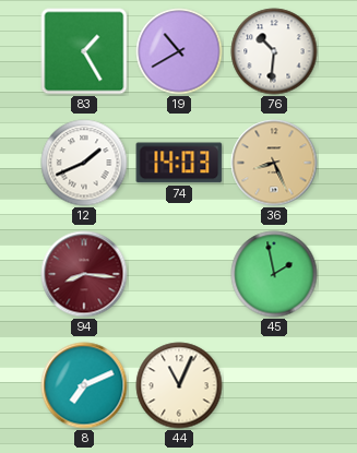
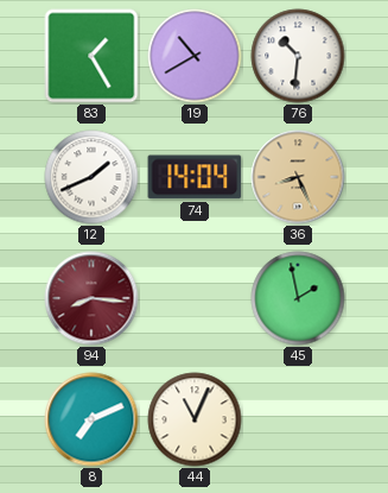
74: 14:03 -> 14:04 (195, 177)
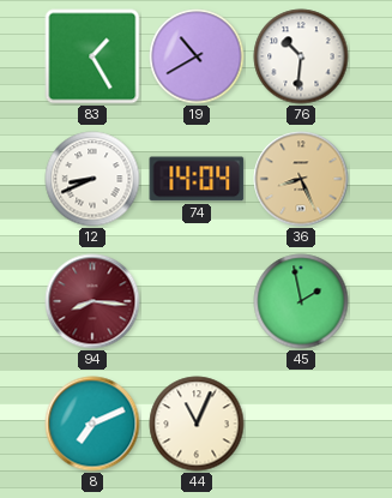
12: 1:41 -> 8:41 (92, 179)
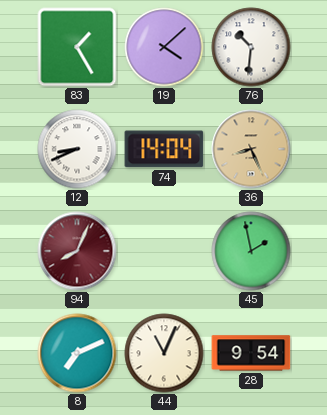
19: 10:40 -> 4:08 (164, 47)
94: 8:16 -> 8:04 (77, 251)
28: none -> 9:54 (251, 353)
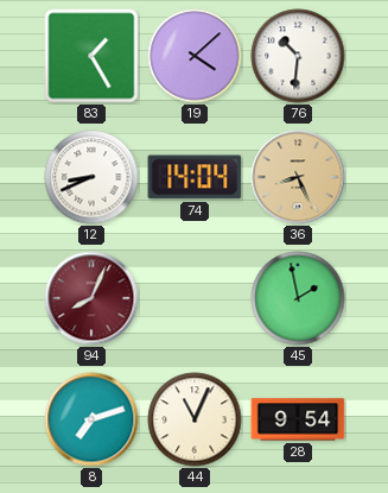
8: 7:11 -> 7:12 (91, 419)
